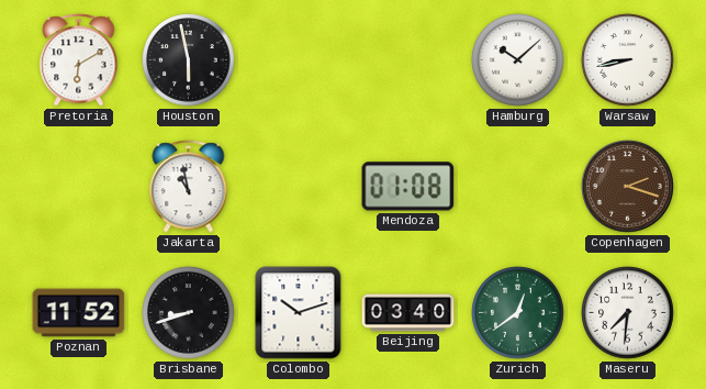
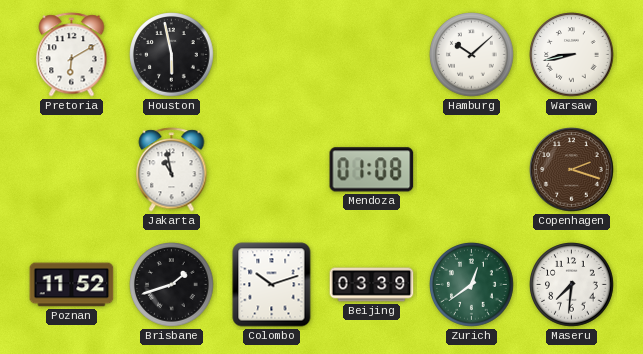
Brisbane: 8:42 -> 1:42 (172, 285)
Beijing: 03:40 -> 03:39 (372, 285)
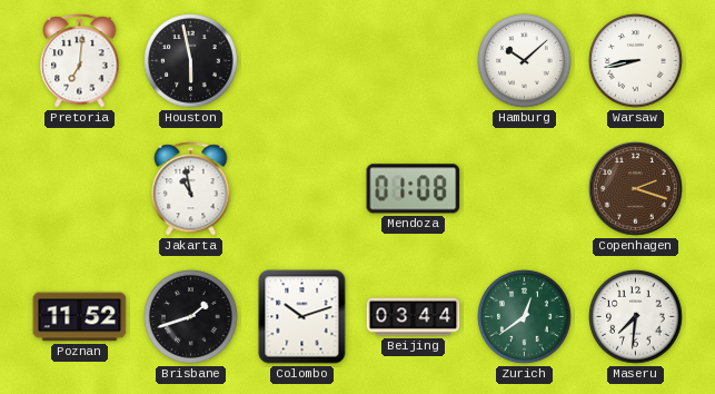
Pretoria: 6:10 -> 7:01 (80, 61)
Beijing: 03:39 -> 03:44 (414, 317)
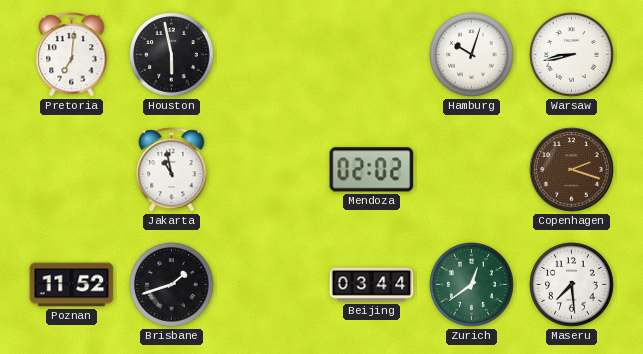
Hamburg: 10:08 -> 10:03 (472, 55)
Mendoza: 01:08 -> 02:02 (372, 170)
Colombo: 10:12 -> none (302, 317)
Maseru: 7:31 -> 7:29 (572, 285)
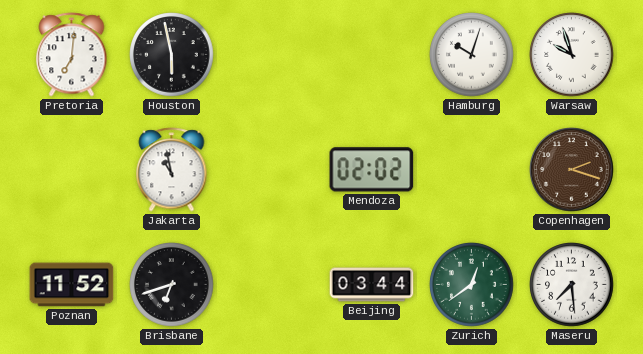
Warsaw: 8:43 -> 9:57 (572, 55)
Brisbane: 1:42 -> 6:42 (172, 285)
